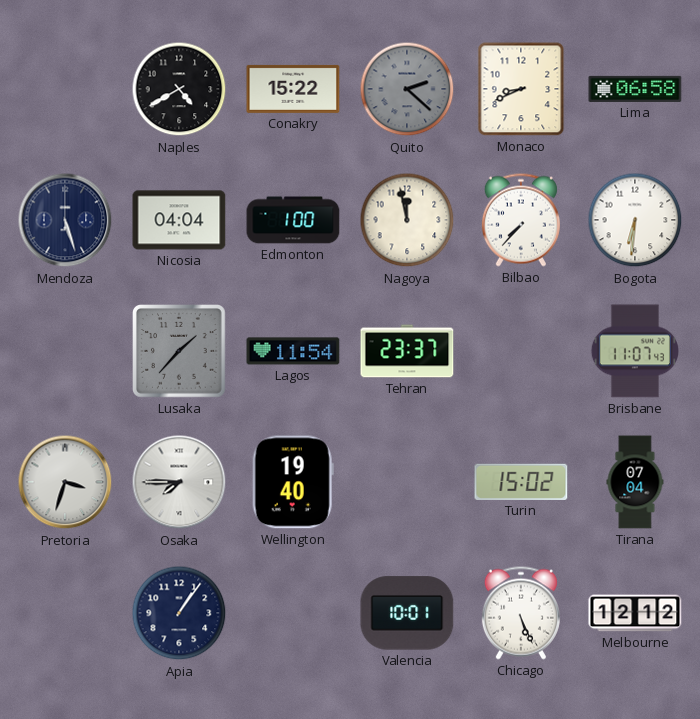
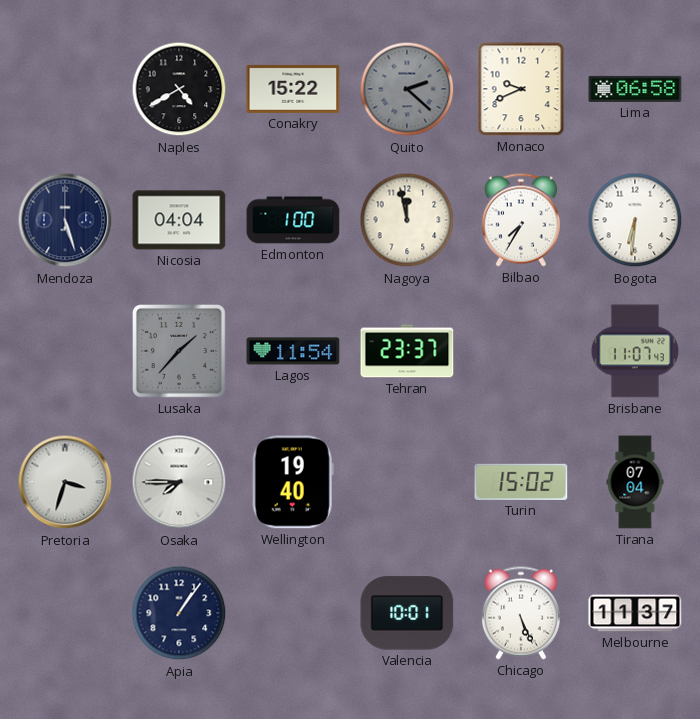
Monaco: 8:41 -> 9:41 (521, 89)
Bilbao: 7:37 -> 7:35 (521, 220)
Melbourne: 12:12 -> 11:37 (635, 613)
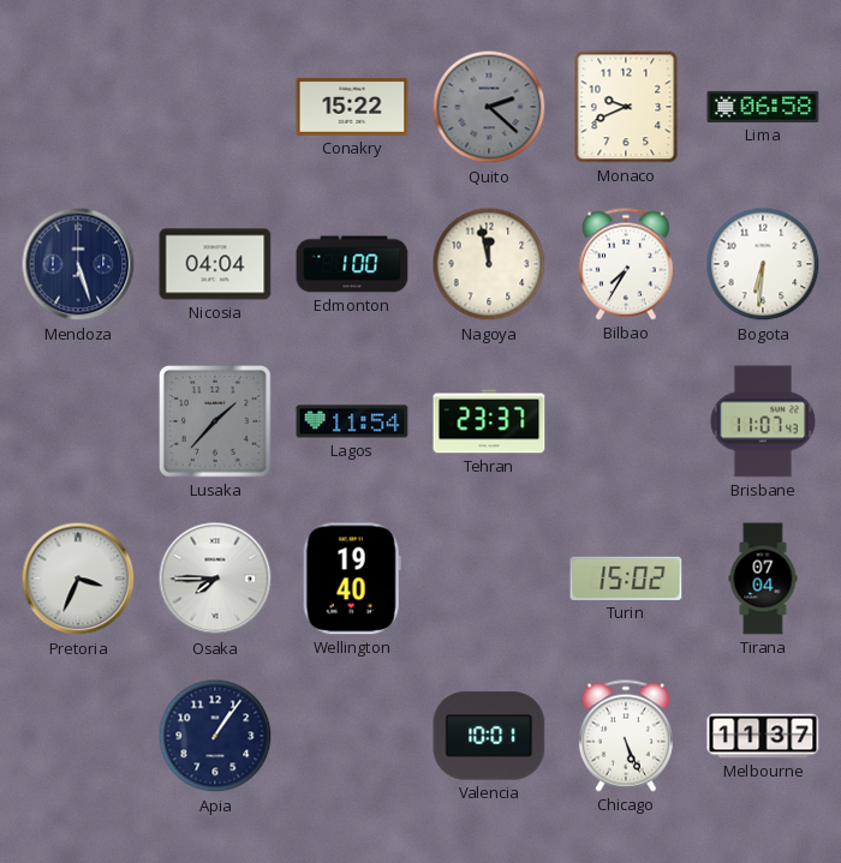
Naples: 4:40 -> none (179, 89)
Pretoria: 3:33 -> 3:34 (78, 579)
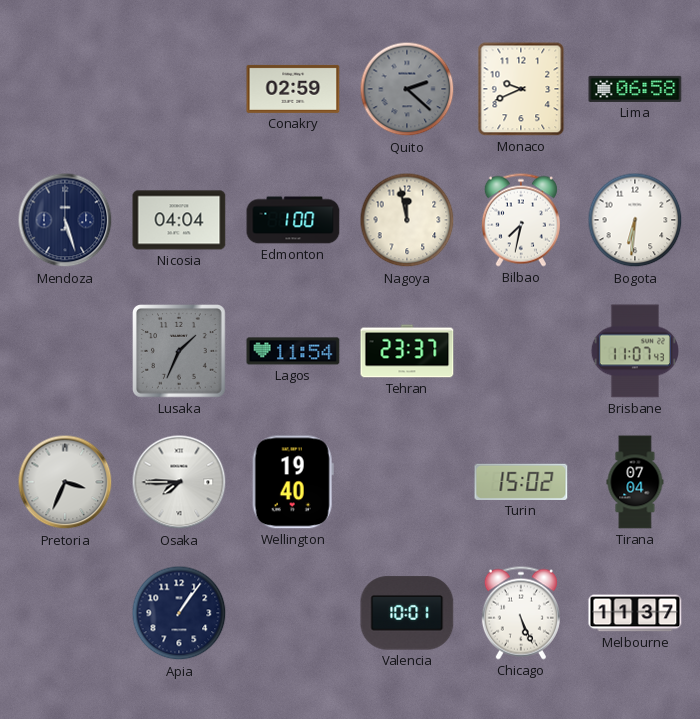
Conakry: 15:22 -> 02:59 (293, 89)
Bilbao: 7:35 -> 7:32 (521, 220)
Lusaka: 1:37 -> 1:34 (180, 352)
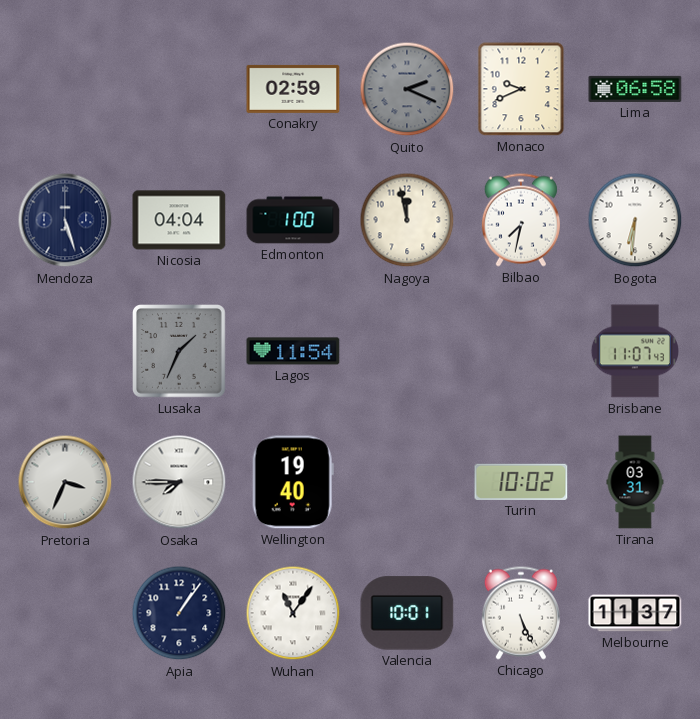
Quito: 2:22 -> 2:19 (407, 89)
Tehran: 23:37 -> none (407, 351)
Turin: 15:02 -> 10:02 (521, 482)
Tirana: 07:04 -> 03:31 (635, 482)
Wuhan: none -> 11:06 (293, 613)
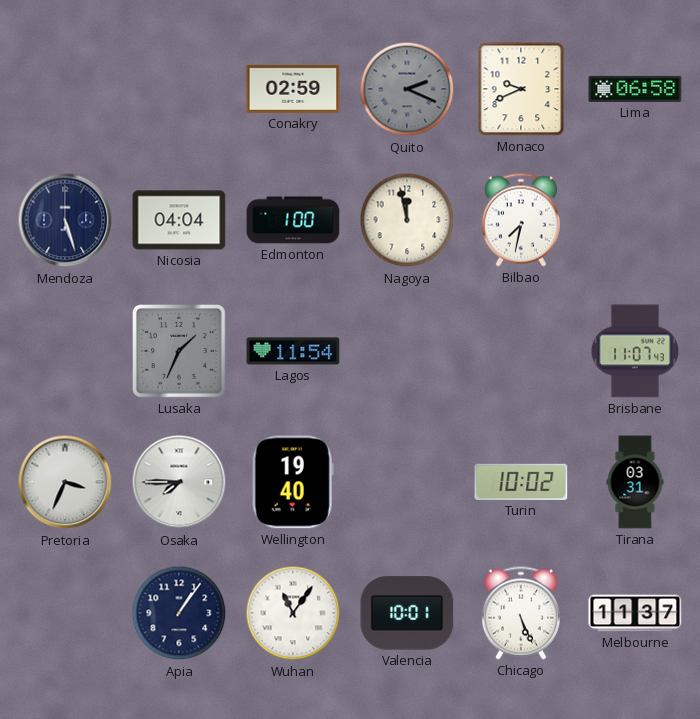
Bogota: 6:31 -> none (635, 220)
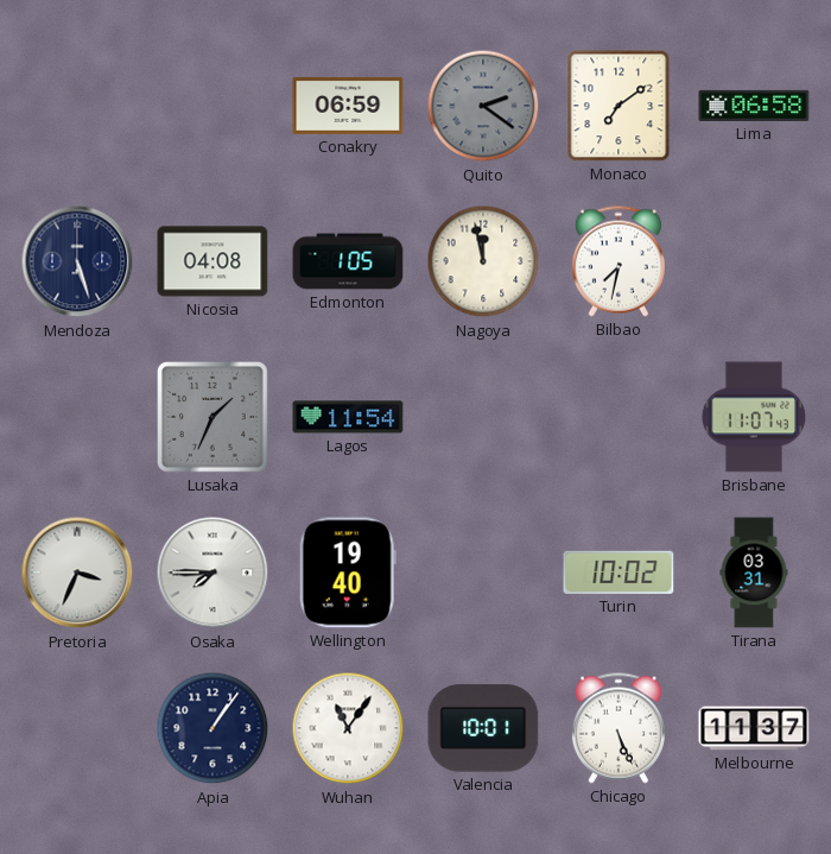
Conakry: 02:59 -> 06:59 (348, 106)
Quito: 2:19 -> 2:21 (483, 106)
Monaco: 9:41 -> 7:09 (619, 106)
Nicosia: 04:04 -> 04:08 (212, 261)
Edmonton: 1:00 -> 1:05 (348, 261)
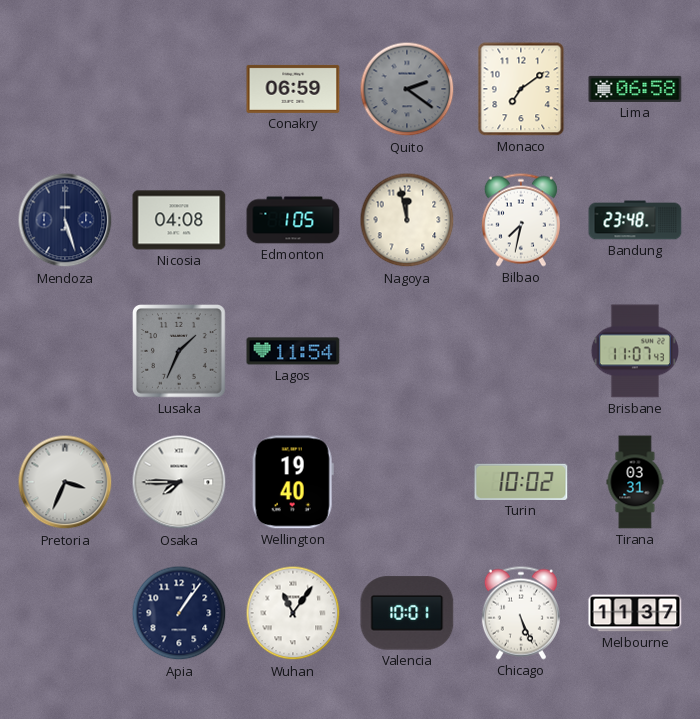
Bandung: none -> 23:48 (635, 220)
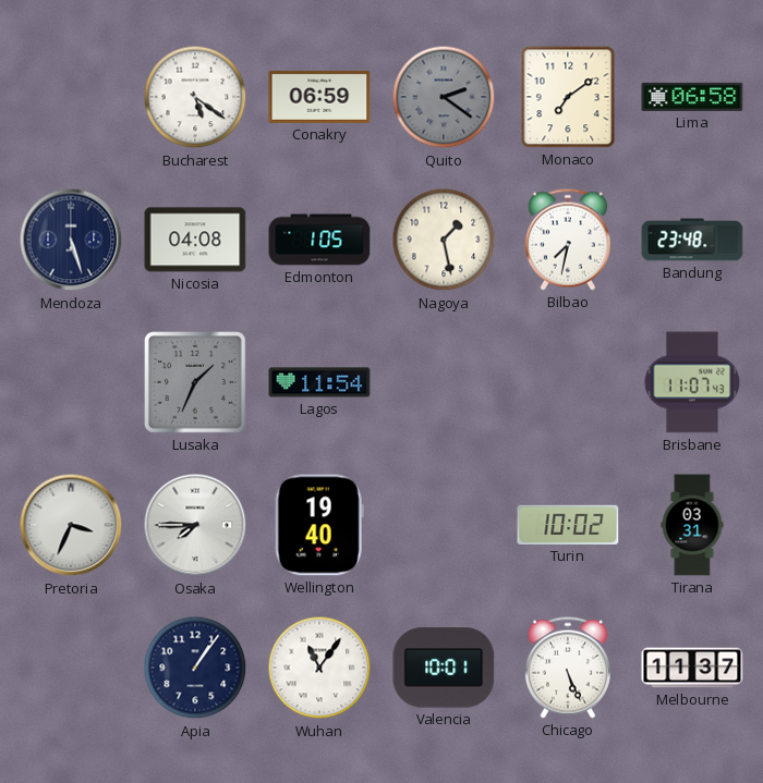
Bucharest: none -> 5:21 (195, 97)
Nagoya: 11:58 -> 1:28 (444, 240)
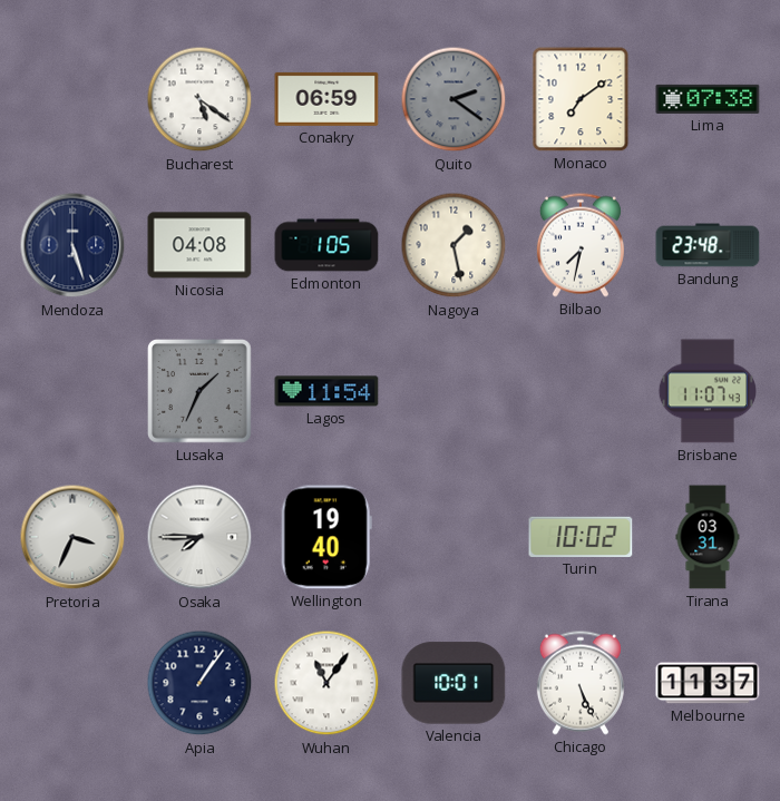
Lima: 06:58 -> 07:38 (708, 99)
